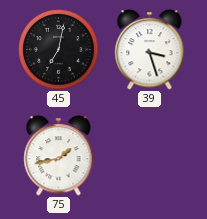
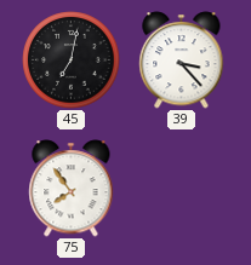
39: 3:27 -> 3:23 (182, 61)
75: 1:43 -> 7:54 (72, 189)
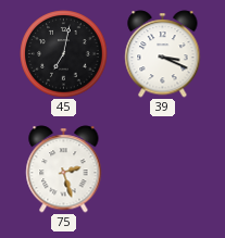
39: 3:23 -> 3:19 (163, 54)
75: 7:54 -> 2:27 (64, 170)
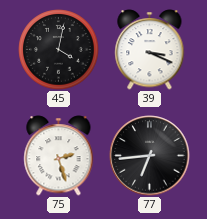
45: 7:02 -> 4:02 (59, 50)
77: none -> 6:44 (150, 156)
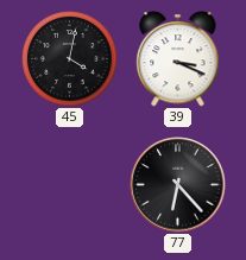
75: 2:27 -> none (59, 156)
77: 6:44 -> 6:23 (178, 185)
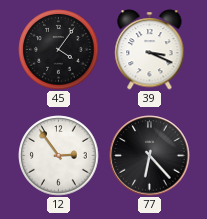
45: 4:02 -> 4:06 (59, 50)
12: none -> 2:54 (59, 156)
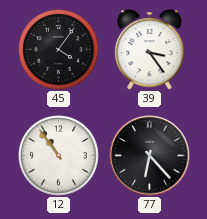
39: 3:19 -> 3:24 (150, 50)
12: 2:54 -> 10:54 (59, 156)
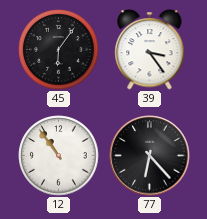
45: 4:06 -> 6:06 (59, 50)
